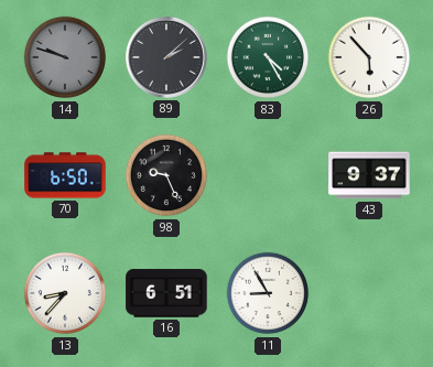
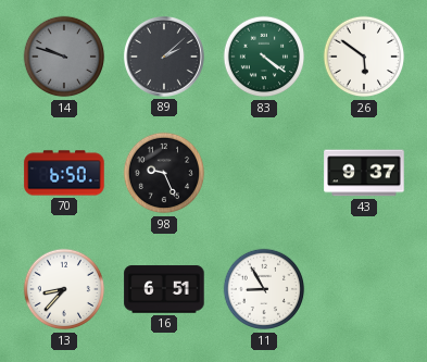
83: 4:25 -> 4:21 (264, 57)
26: 5:53 -> 5:51 (364, 57)
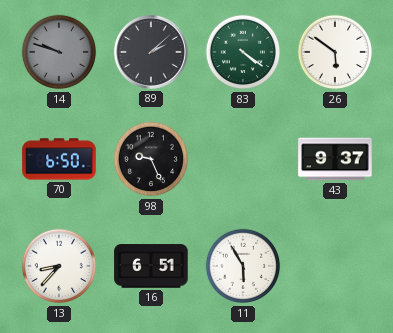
11: 8:55 -> 5:55 (243, 266)
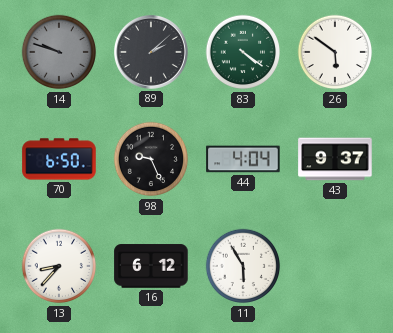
44: none -> 4:04 (243, 159)
16: 6:51 -> 6:12 (151, 266)
